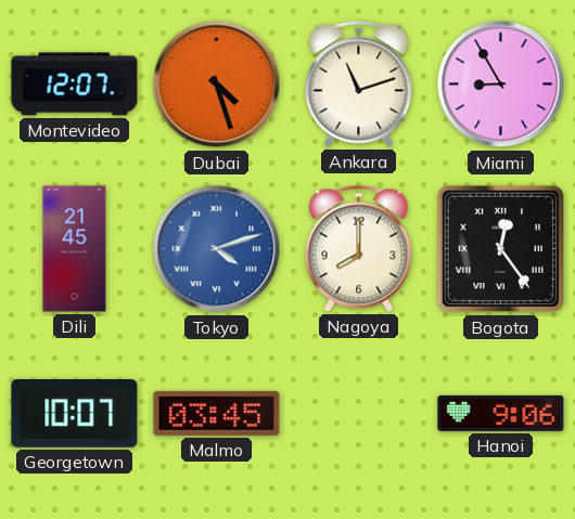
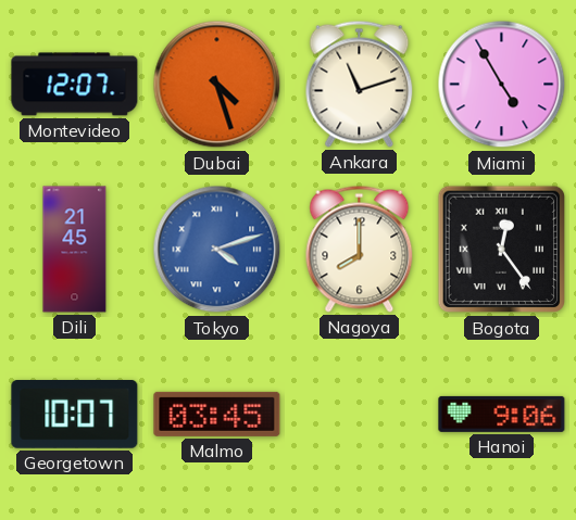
Miami: 8:55 -> 4:55 (502, 85)
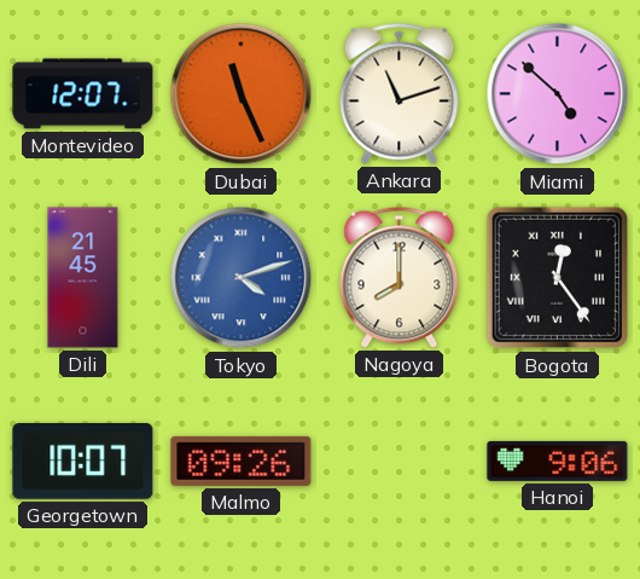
Dubai: 4:27 -> 11:26 (242, 94)
Miami: 4:55 -> 4:52 (558, 94)
Malmo: 03:45 -> 09:26 (242, 461)
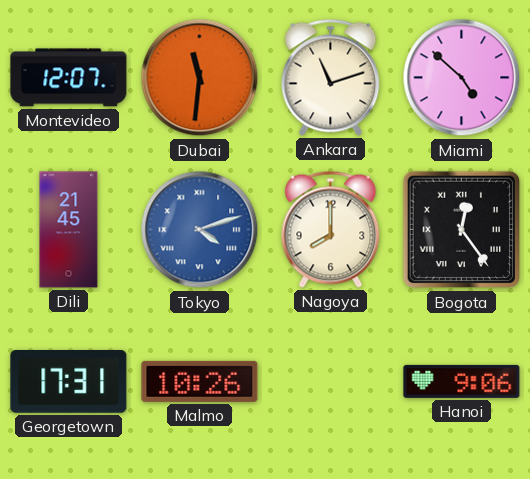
Dubai: 11:26 -> 11:31 (200, 78)
Georgetown: 10:07 -> 17:31 (69, 382)
Malmo: 09:26 -> 10:26 (200, 381)
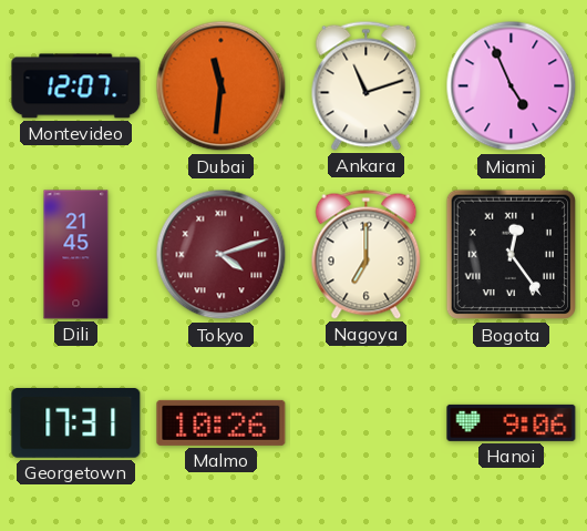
Miami: 4:52 -> 4:56 (512, 86)
Tokyo dial: blue -> burgundy (222, 255)
Nagoya: 8:00 -> 7:00 (367, 254)
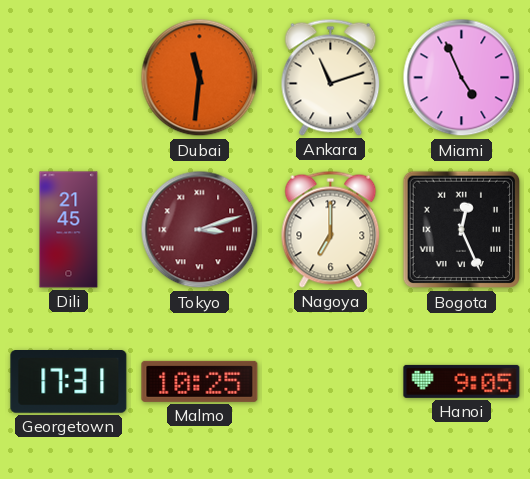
Montevideo: 12:07 -> none (76, 86)
Tokyo: 4:12 -> 3:12 (200, 230)
Bogota: 12:24 -> 12:26 (462, 230)
Malmo: 10:26 -> 10:25 (200, 381)
Hanoi: 9:06 -> 9:05 (462, 381)
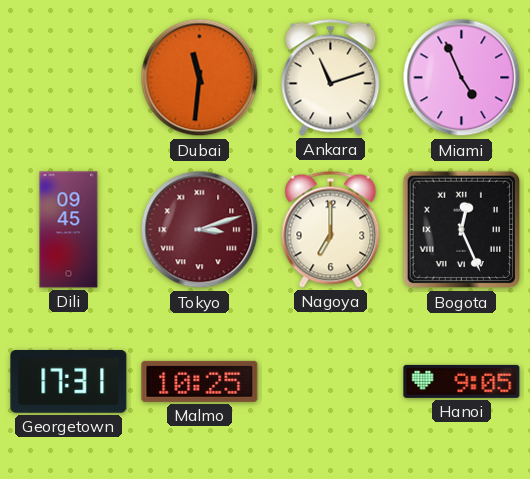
Dili: 21:45 -> 09:45 (69, 230)
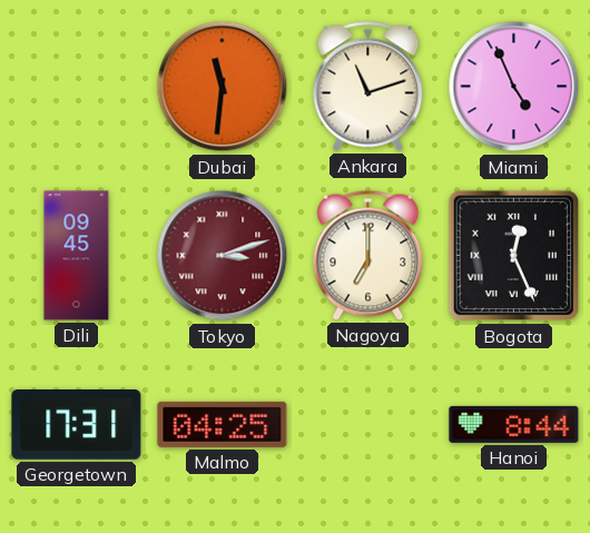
Malmo: 10:25 -> 04:25 (223, 424)
Hanoi: 9:05 -> 8:44 (514, 424)
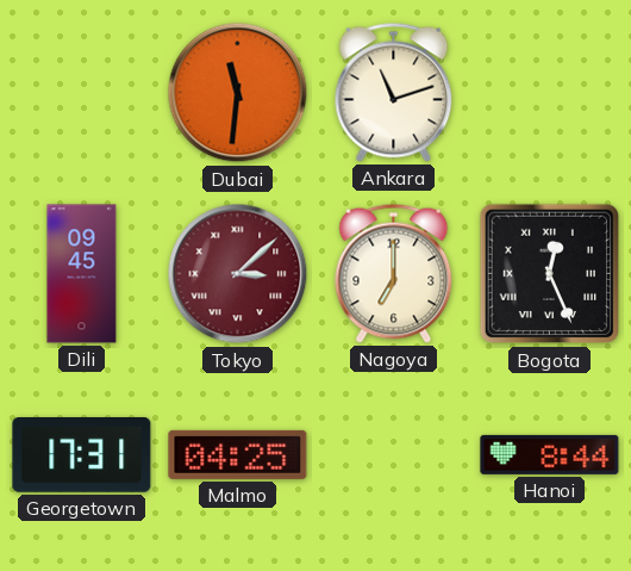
Miami: 4:56 -> none (514, 87)
Tokyo: 3:12 -> 3:08 (238, 274)
